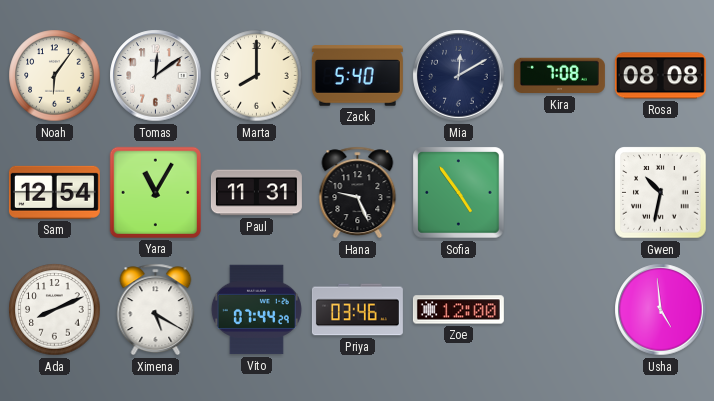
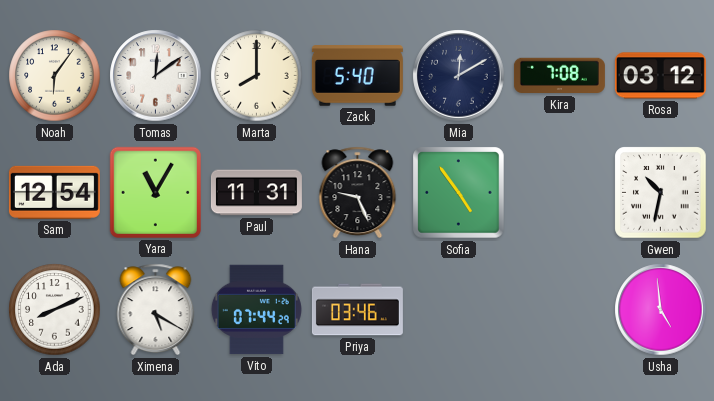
Rosa: 08:08 -> 03:12 (660, 76)
Zoe: 12:00 -> none (458, 310)
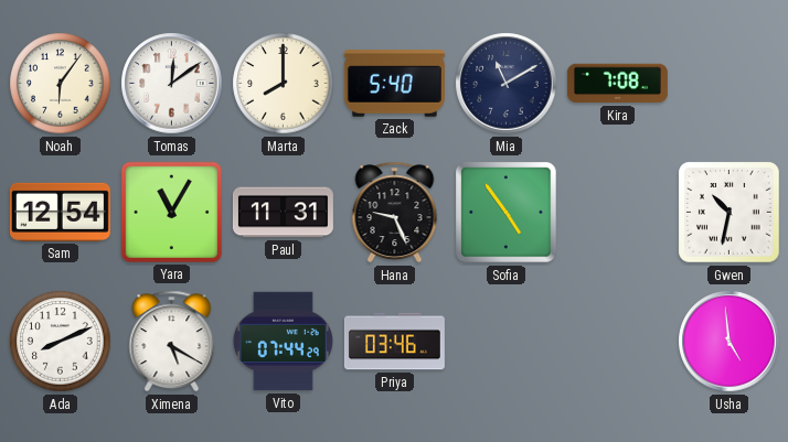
Mia: 12:10 -> 11:10 (507, 84)
Rosa: 03:12 -> none (660, 76)
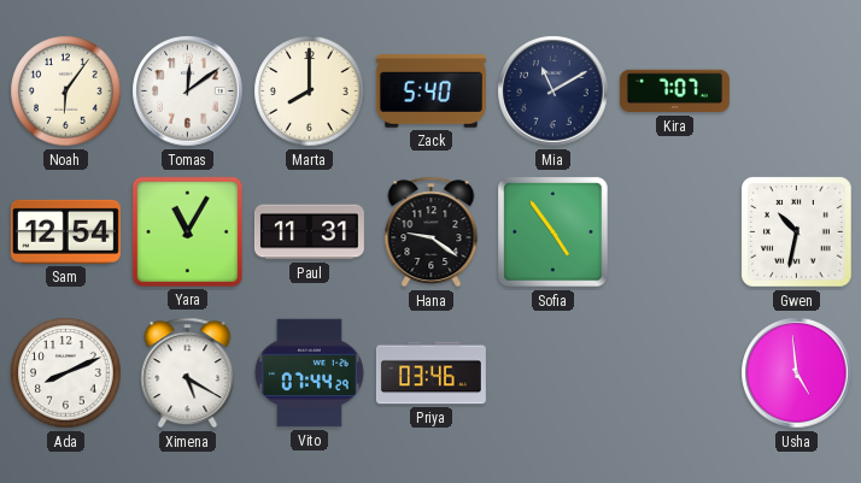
Kira: 7:08 -> 7:07 (674, 92)
Hana: 9:26 -> 9:21 (432, 232)
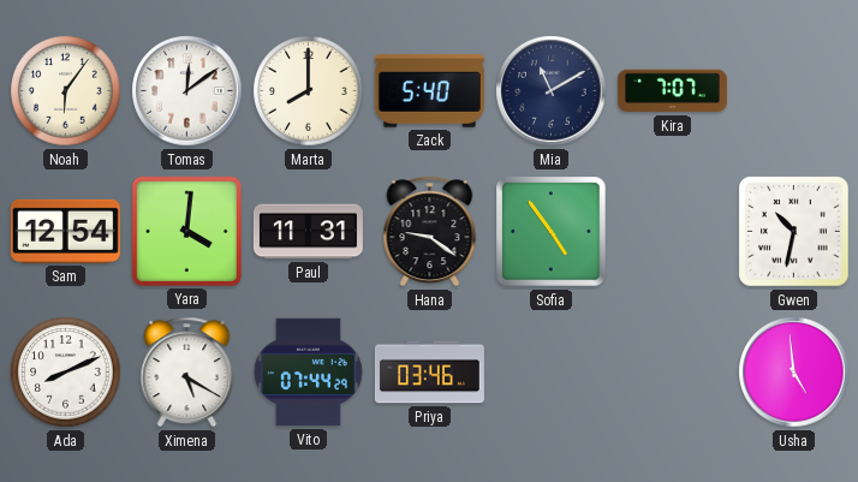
Yara: 11:05 -> 4:01 (186, 231)
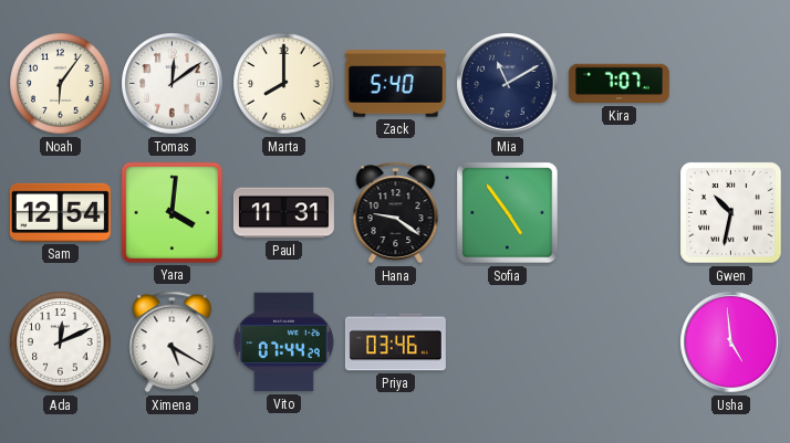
Ada: 8:11 -> 12:11 (61, 342)
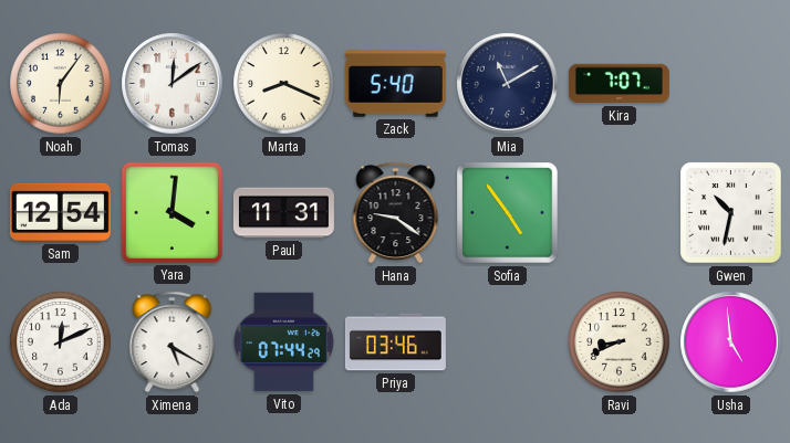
Marta: 8:00 -> 8:19 (284, 84)
Ravi: none -> 8:41 (620, 342)
